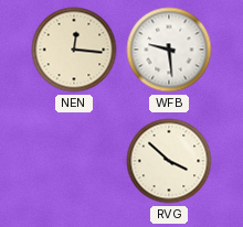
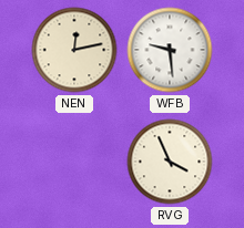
NEN: 12:16 -> 12:13 (74, 50)
RVG: 3:52 -> 3:56 (170, 162)
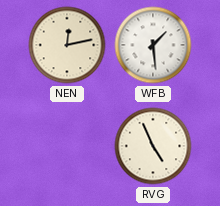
WFB: 9:29 -> 1:29 (153, 45)
RVG: 3:56 -> 4:56 (153, 146)
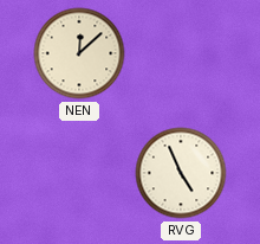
NEN: 12:13 -> 12:08 (79, 53)
WFB: 1:29 -> none (153, 45)
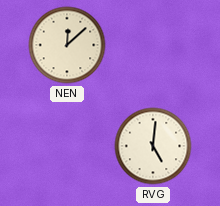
RVG: 4:56 -> 5:01 (153, 146)
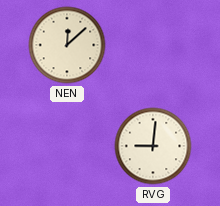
RVG: 5:01 -> 9:01 (153, 146)
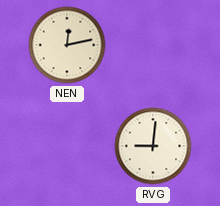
NEN: 12:08 -> 12:13 (67, 45)
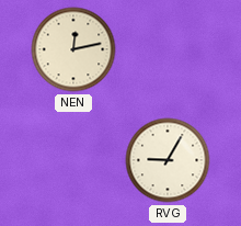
RVG: 9:01 -> 9:05 (168, 160)
